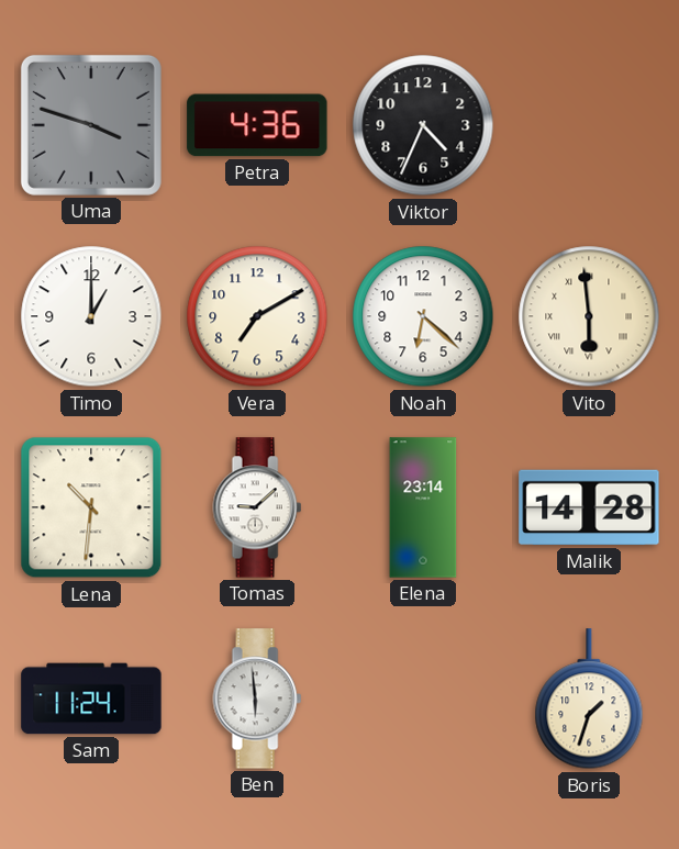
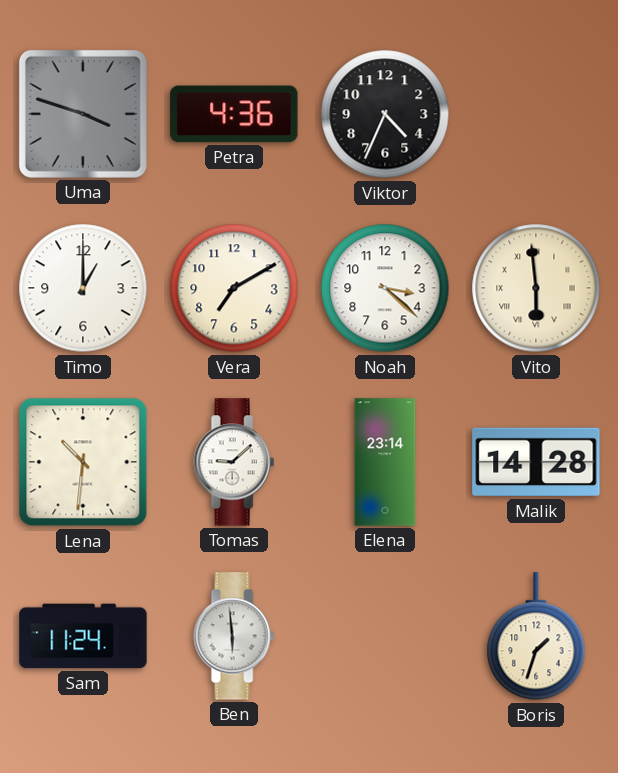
Noah: 6:22 -> 3:22 (385, 288)
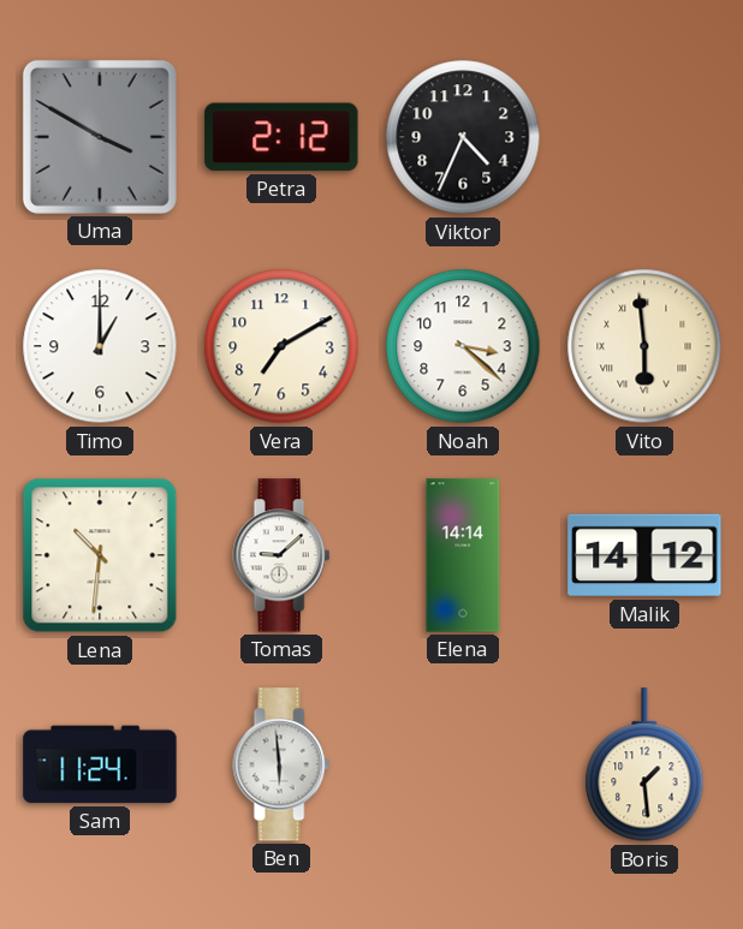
Uma: 3:48 -> 3:50 (100, 137)
Petra: 4:36 -> 2:12 (281, 137)
Elena: 23:14 -> 14:14 (463, 555)
Malik: 14:28 -> 14:12 (644, 555)
Boris: 1:33 -> 1:29 (644, 766)
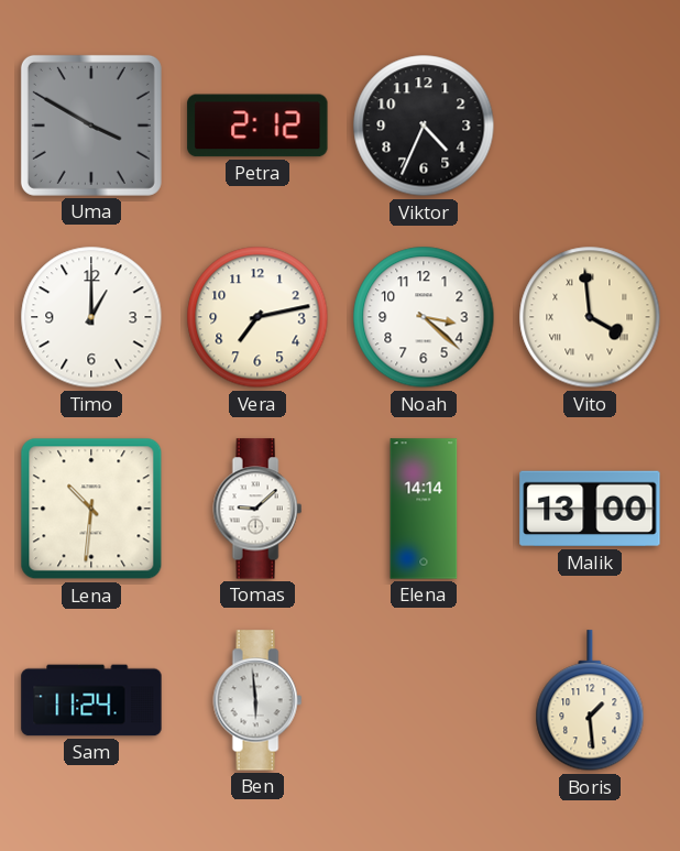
Vera: 7:10 -> 7:13 (257, 317)
Vito: 5:59 -> 3:59 (590, 317)
Malik: 14:12 -> 13:00 (590, 509)
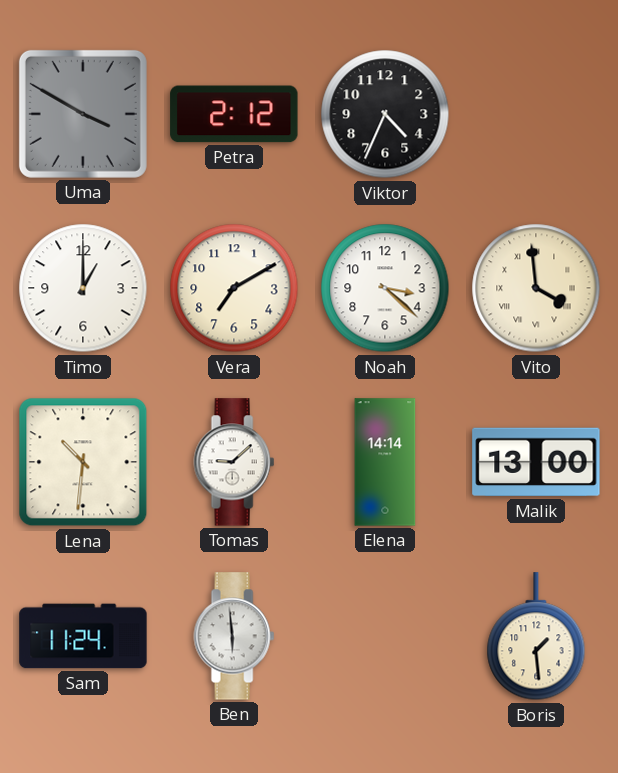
Vera: 7:13 -> 7:10 (234, 288)
